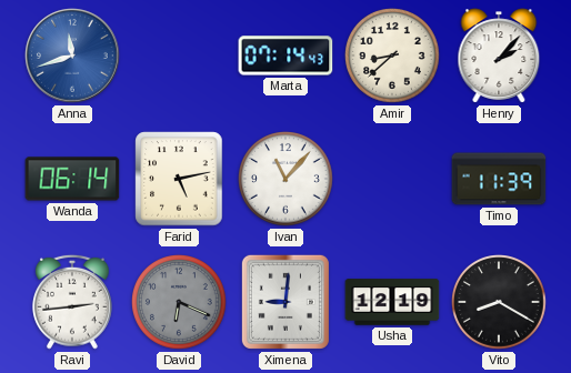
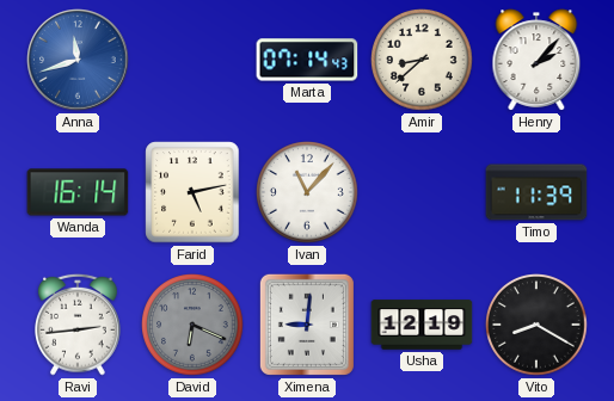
Wanda: 06:14 -> 16:14 (78, 192)
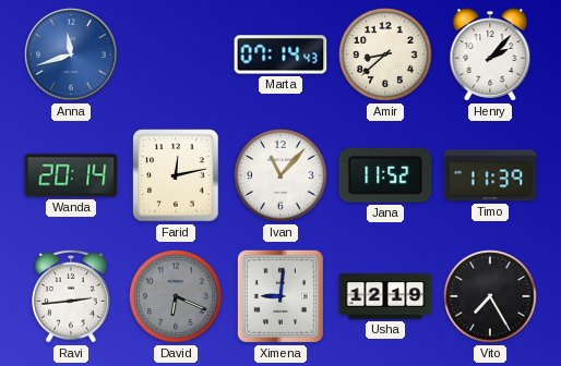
Wanda: 16:14 -> 20:14 (71, 175)
Farid: 5:13 -> 12:13 (176, 175)
Jana: none -> 11:52 (385, 175)
Vito: 8:20 -> 7:25 (491, 297)
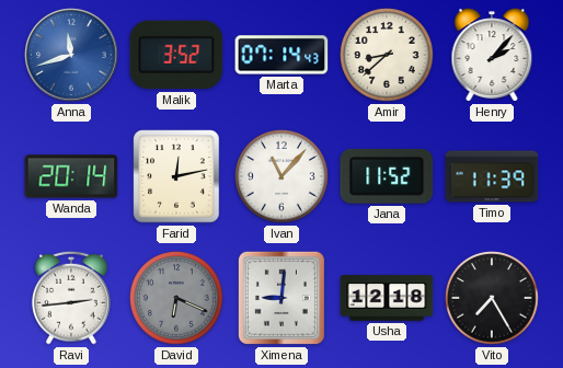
Malik: none -> 3:52 (176, 55)
Usha: 12:19 -> 12:18 (387, 298)
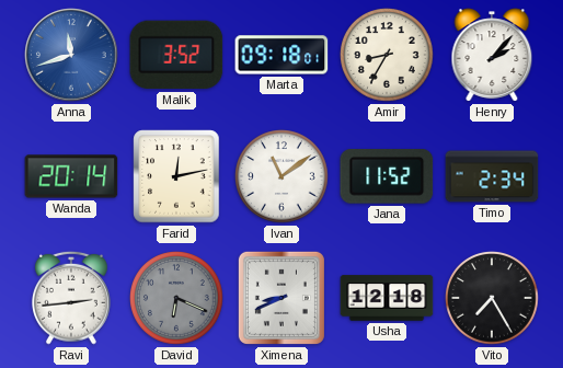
Marta: 07:14 -> 09:18 (281, 55)
Amir: 8:38 -> 8:35 (388, 56)
Ivan: 11:07 -> 11:09 (283, 177)
Timo: 11:39 -> 2:34 (492, 176)
Ximena: 9:01 -> 8:41 (281, 298)
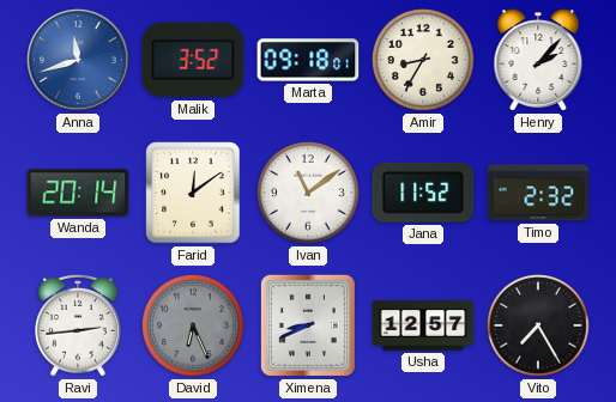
Farid: 12:13 -> 12:09 (193, 193)
Timo: 2:34 -> 2:32 (538, 193)
David: 6:19 -> 6:26 (194, 327)
Usha: 12:18 -> 12:57 (423, 325)
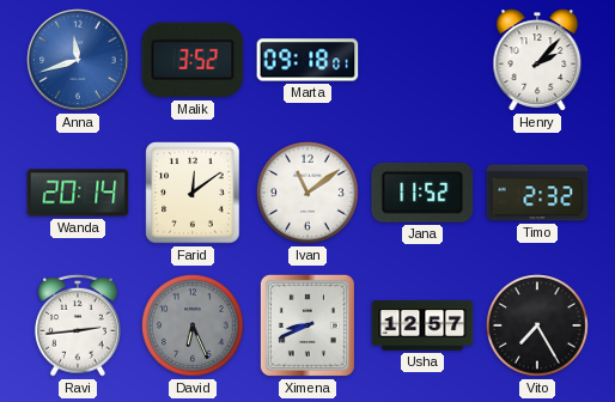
Amir: 8:35 -> none (424, 61)
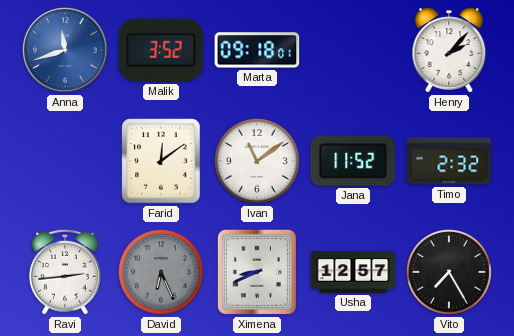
Wanda: 20:14 -> none (78, 193)
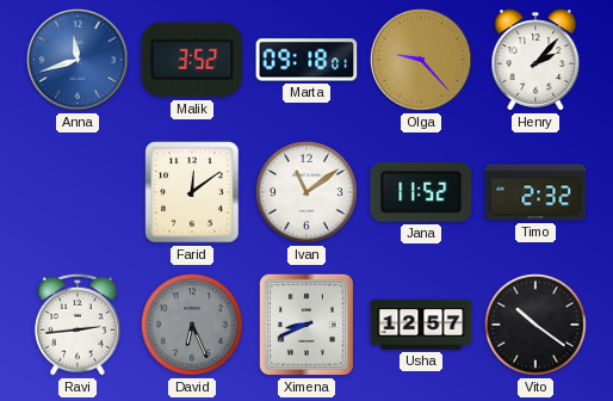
Olga: none -> 9:23 (421, 60)
Vito: 7:25 -> 10:21 (537, 326)
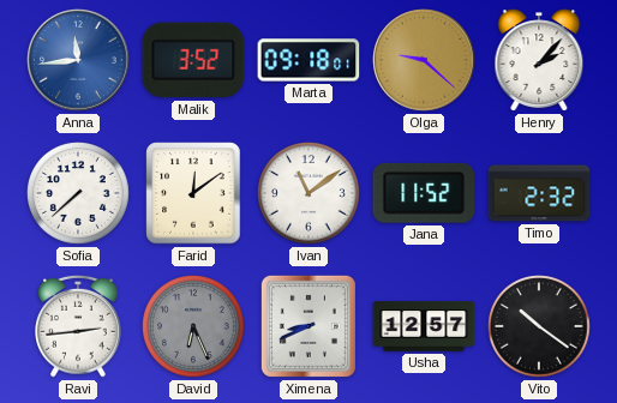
Anna: 11:42 -> 11:44 (78, 60)
Olga: 9:23 -> 9:22 (424, 60)
Sofia: none -> 7:38 (79, 194)
